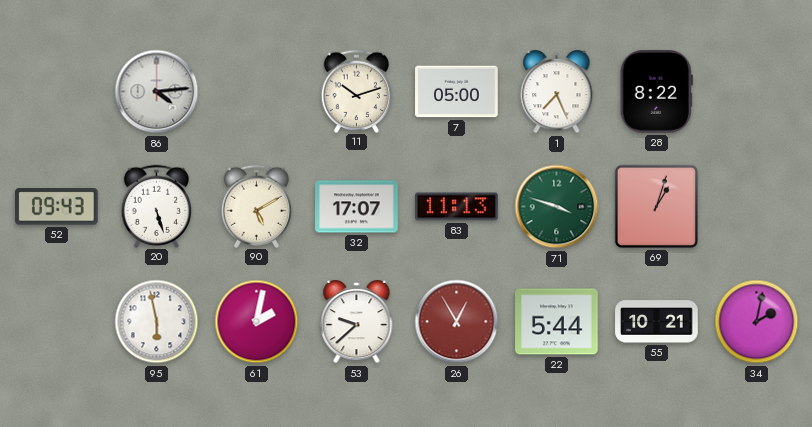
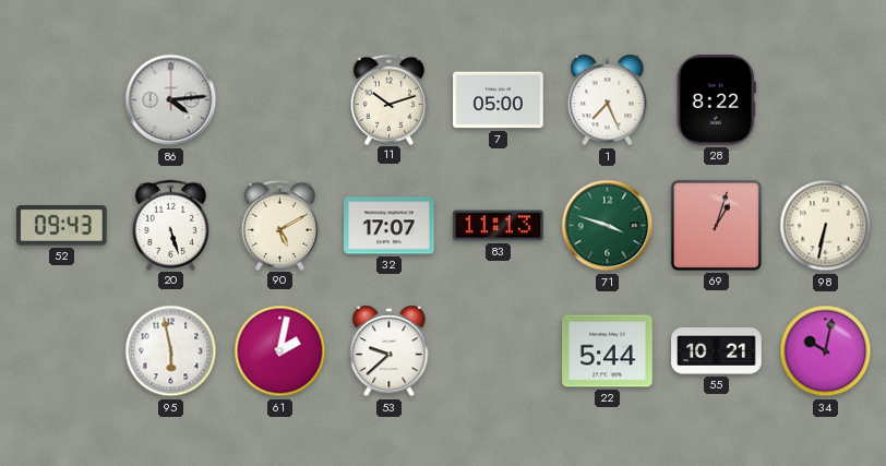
98: none -> 6:32 (826, 226)
26: 12:55 -> none (457, 322)
34: 2:02 -> 10:02 (826, 351)
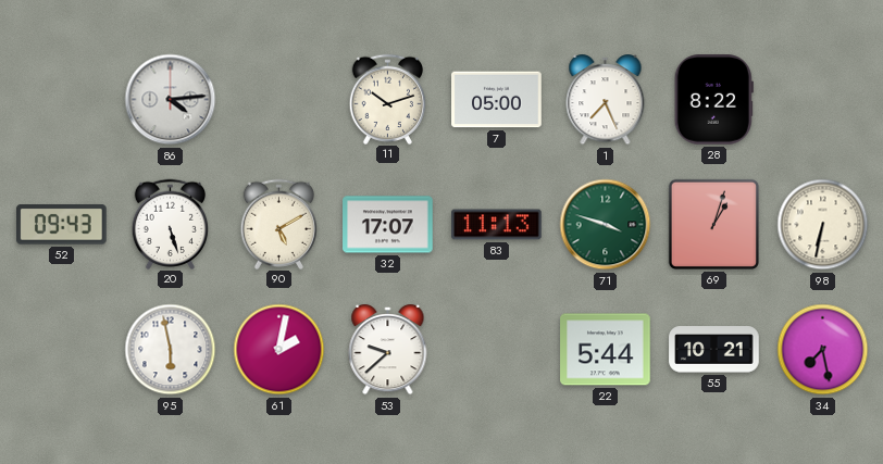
34: 10:02 -> 7:28 (823, 350)
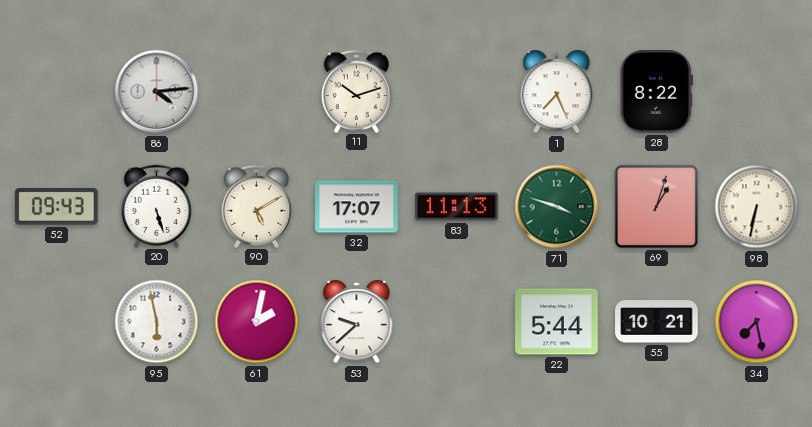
7: 05:00 -> none (497, 100)
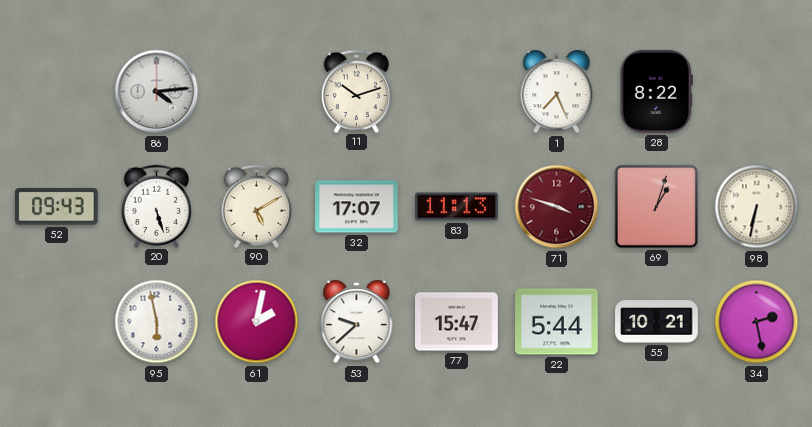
71 dial: green -> burgundy (557, 207)
77: none -> 15:47 (457, 322)
34: 7:28 -> 2:28 (757, 322)
